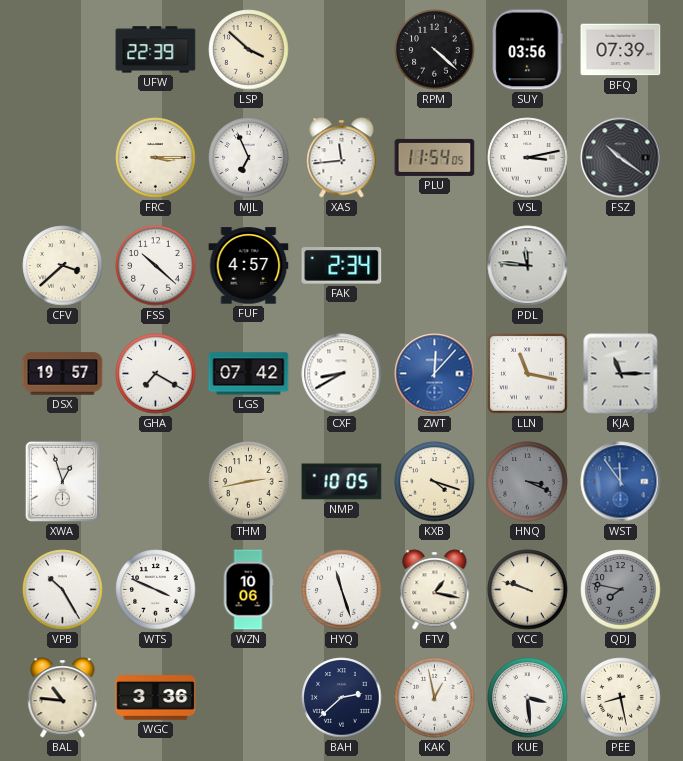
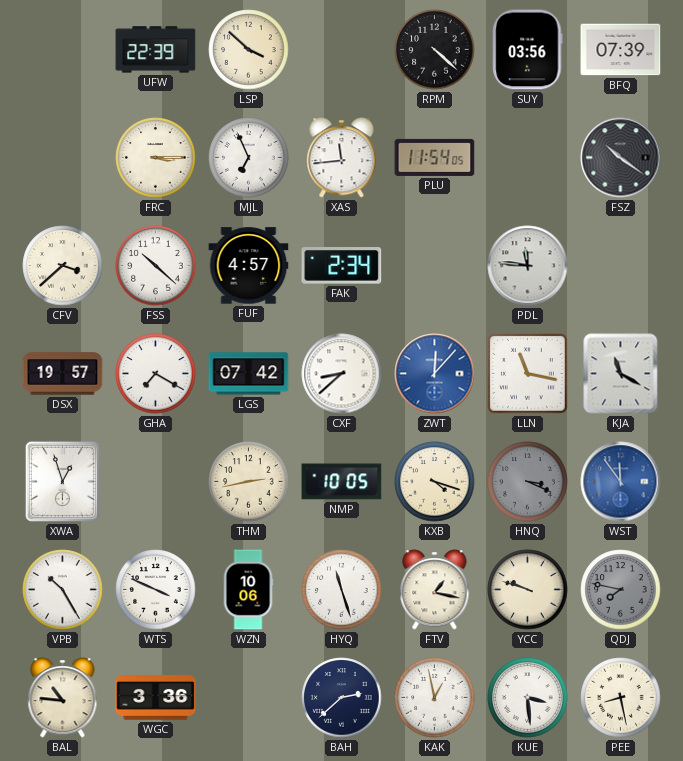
VSL: 3:13 -> none (528, 158)
CXF: 8:40 -> 8:38 (342, 374)
KJA: 11:15 -> 11:20 (621, 374)
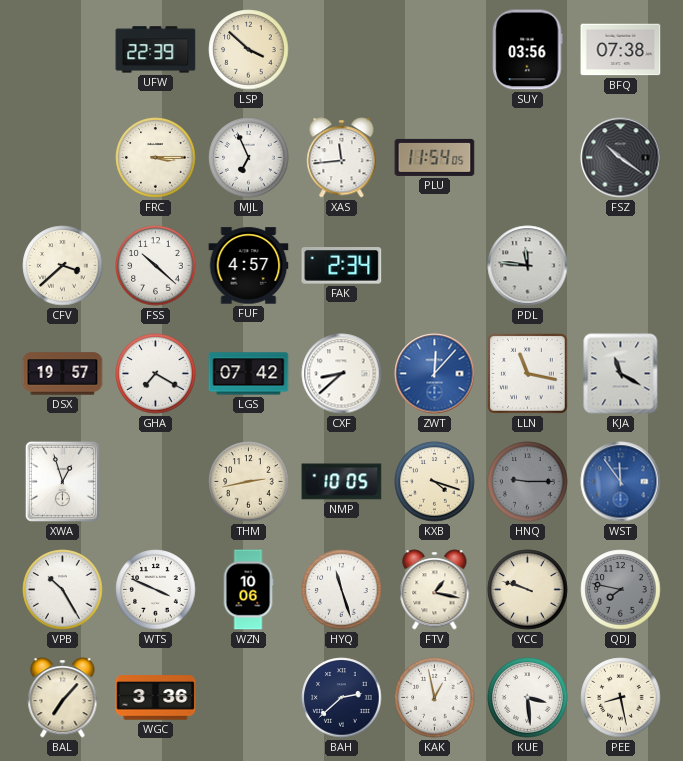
RPM: 4:22 -> none (435, 50)
BFQ: 07:39 -> 07:38 (621, 50)
HNQ: 3:19 -> 9:15 (528, 482)
BAL: 10:46 -> 7:07 (63, 698)
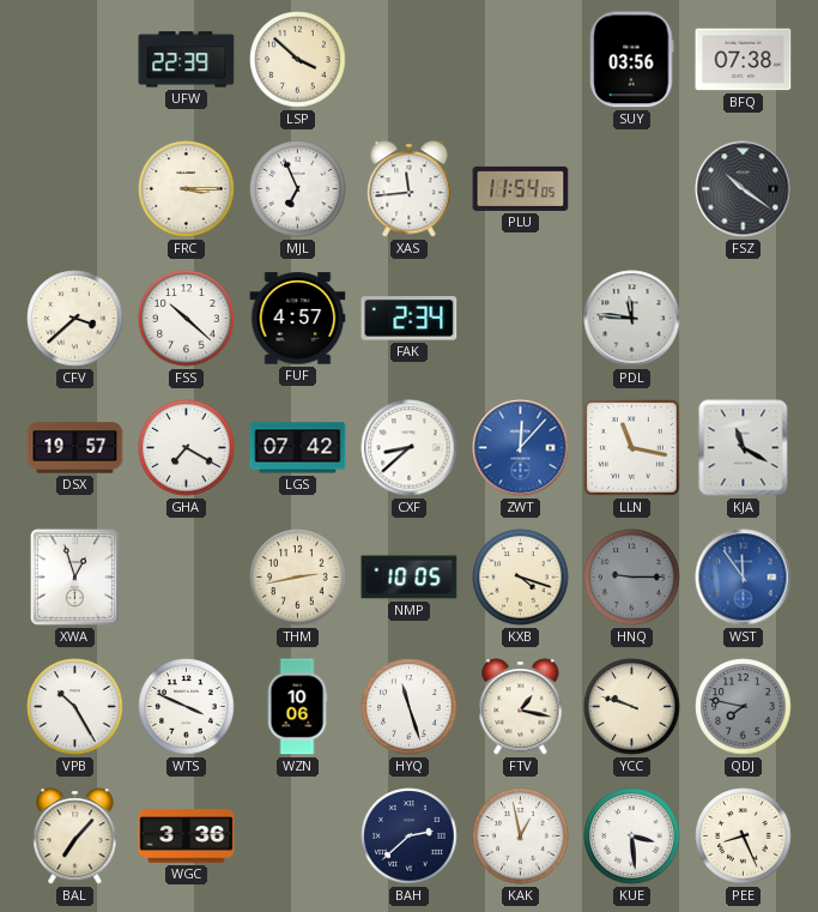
PEE: 8:28 -> 8:26 (744, 836)
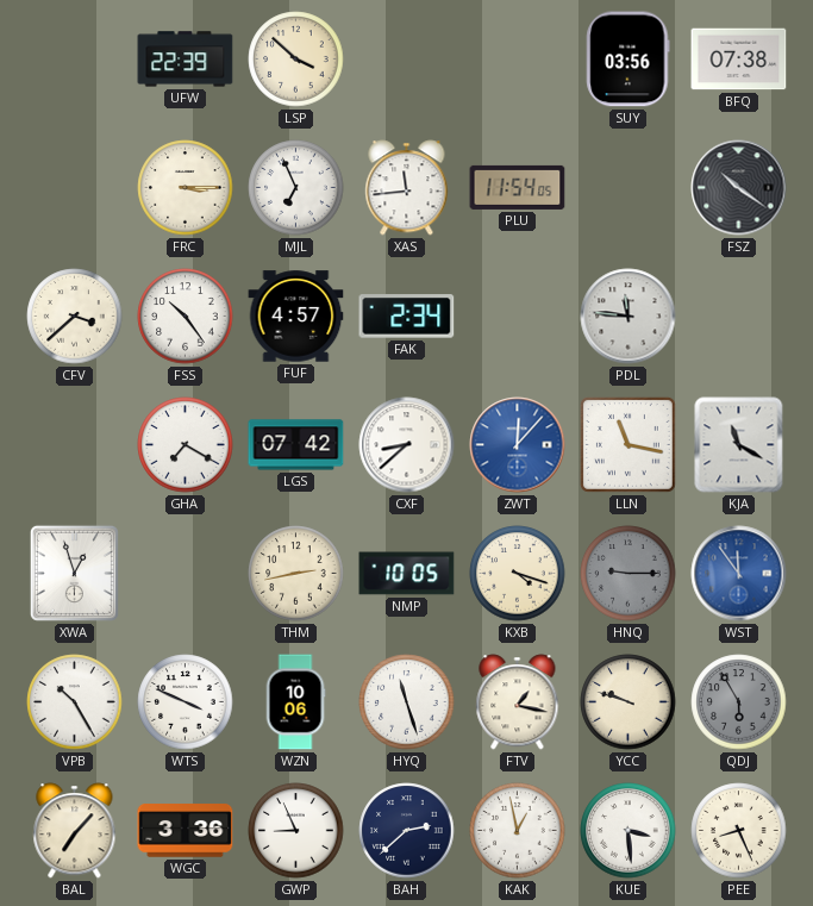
FSS: 10:22 -> 10:24 (186, 317)
DSX: 19:57 -> none (75, 448)
QDJ: 7:47 -> 5:55 (739, 702)
GWP: none -> 8:56 (296, 831)
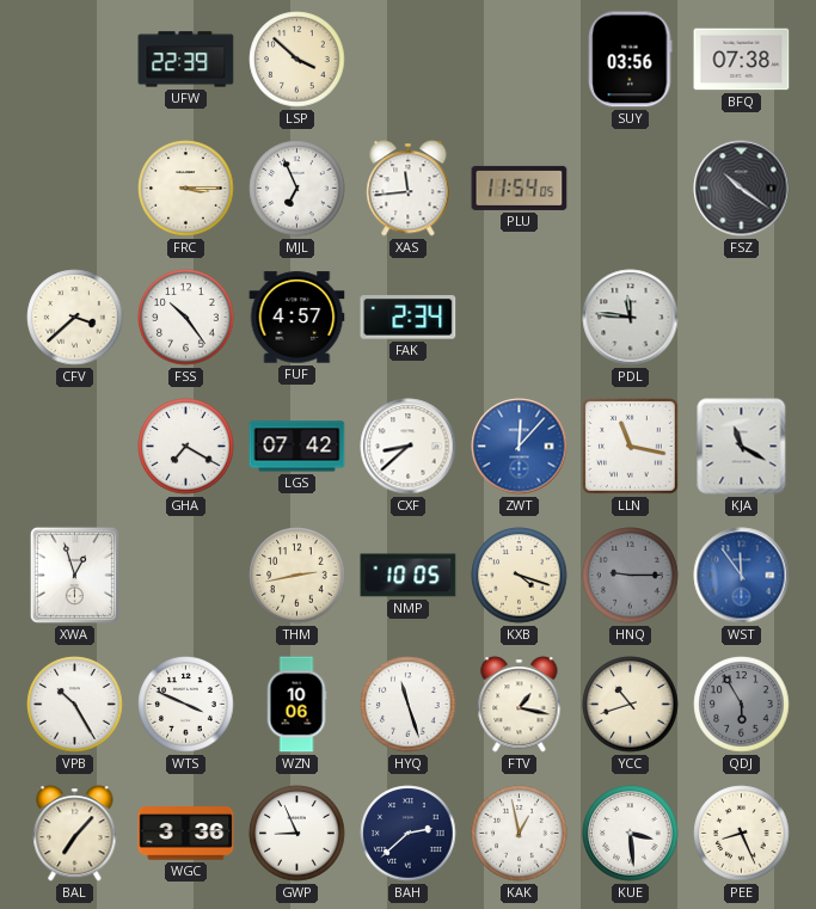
YCC: 9:48 -> 10:42 (631, 705)
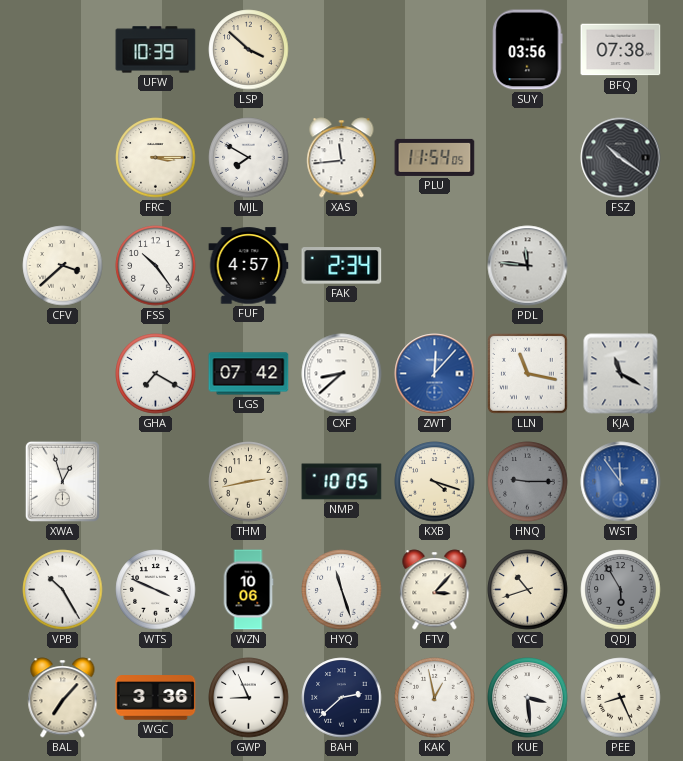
UFW: 22:39 -> 10:39 (156, 50)
MJL: 6:56 -> 7:50 (249, 158)
FTV: 1:17 -> 3:07 (435, 590)
